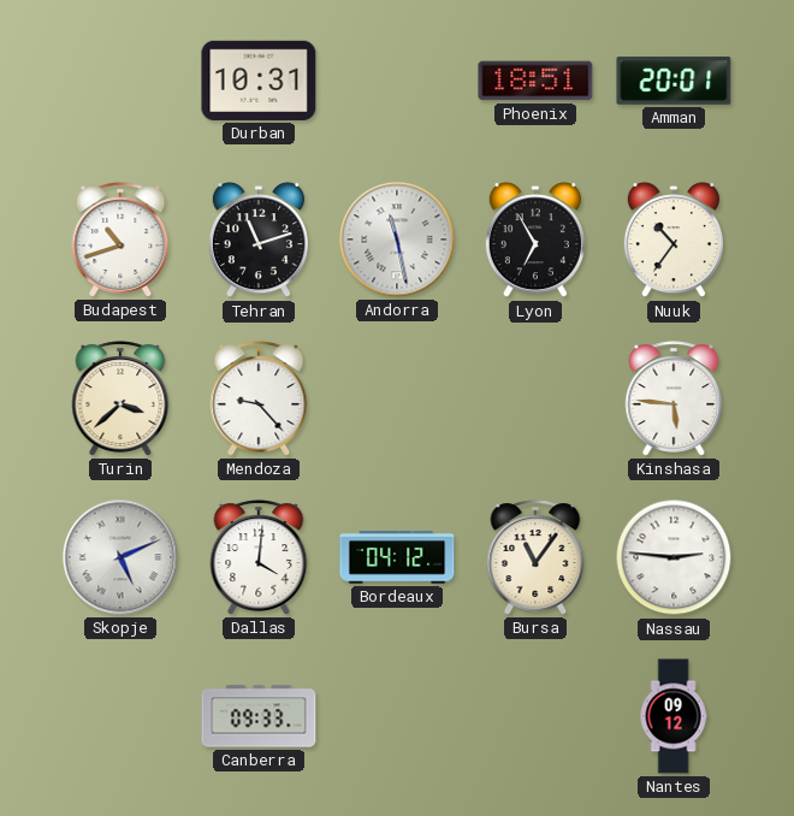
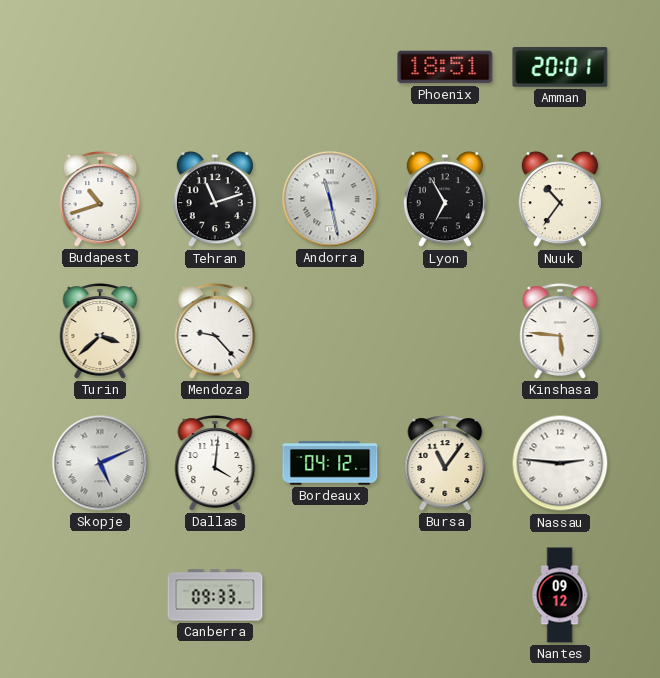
Durban: 10:31 -> none (259, 81)
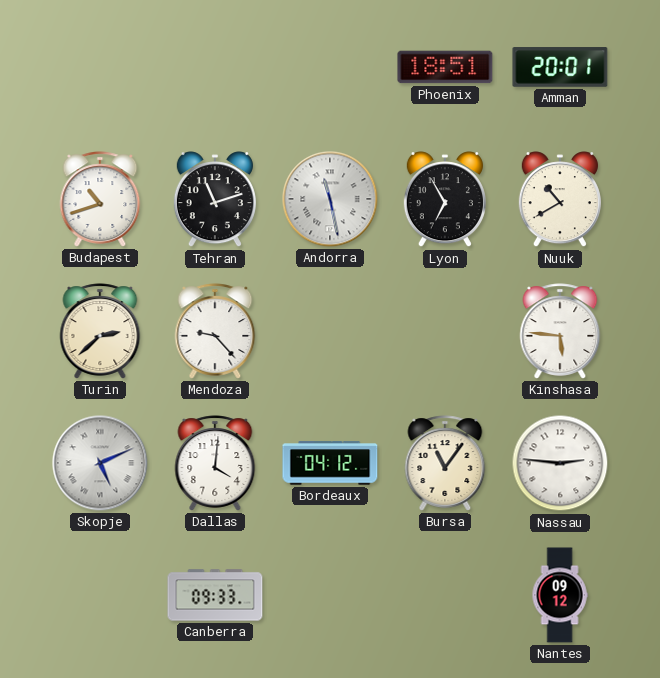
Nuuk: 10:36 -> 10:40 (560, 200)
Turin: 3:38 -> 2:38 (100, 331)
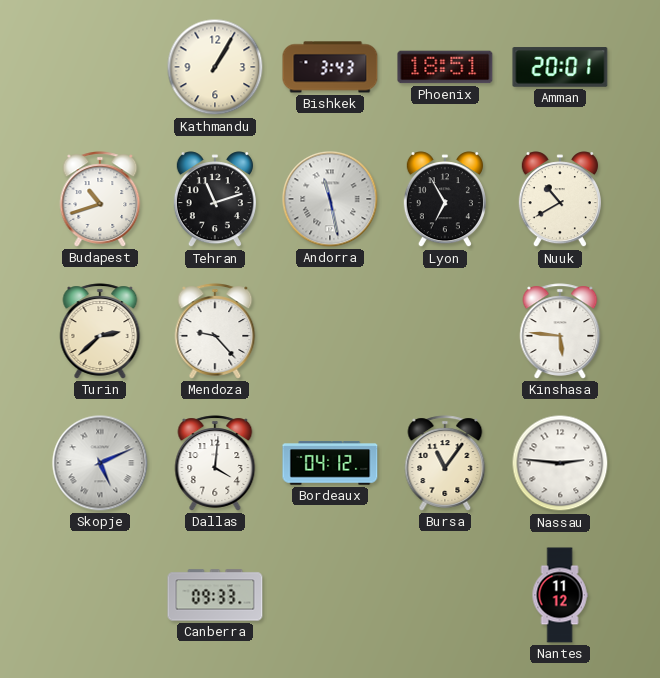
Kathmandu: none -> 1:05 (215, 67)
Bishkek: none -> 3:43 (330, 67)
Nantes: 09:12 -> 11:12 (560, 595)
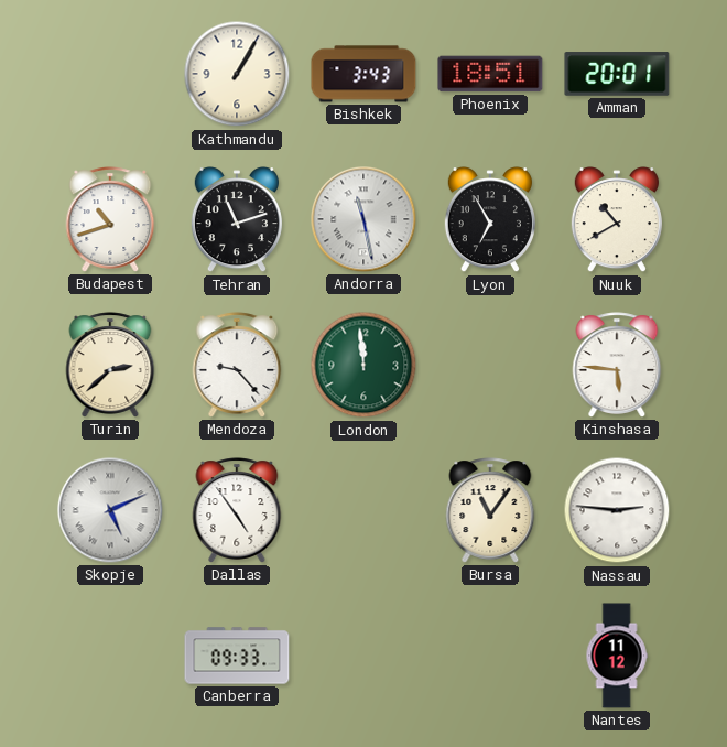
London: none -> 11:59 (363, 365)
Dallas: 4:01 -> 4:54 (237, 510)
Bordeaux: 04:12 -> none (330, 463)
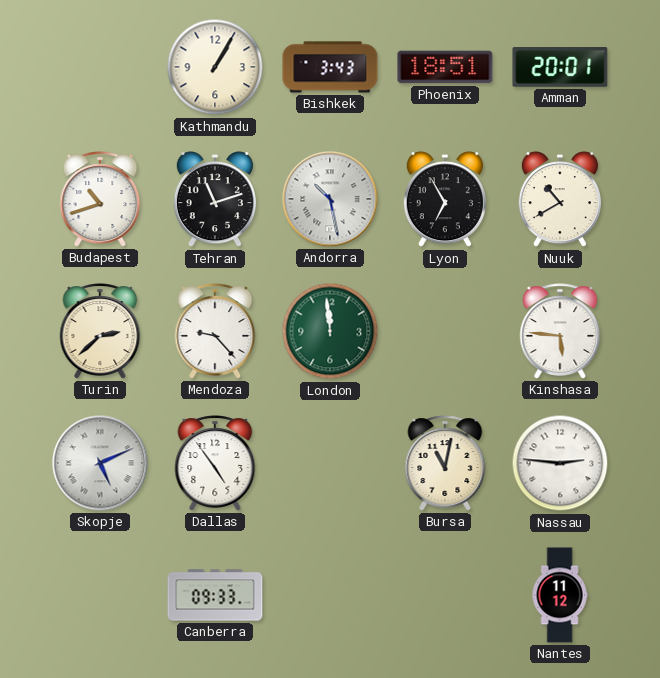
Andorra: 11:28 -> 10:28 (330, 199)
Bursa: 11:06 -> 11:02 (445, 463)
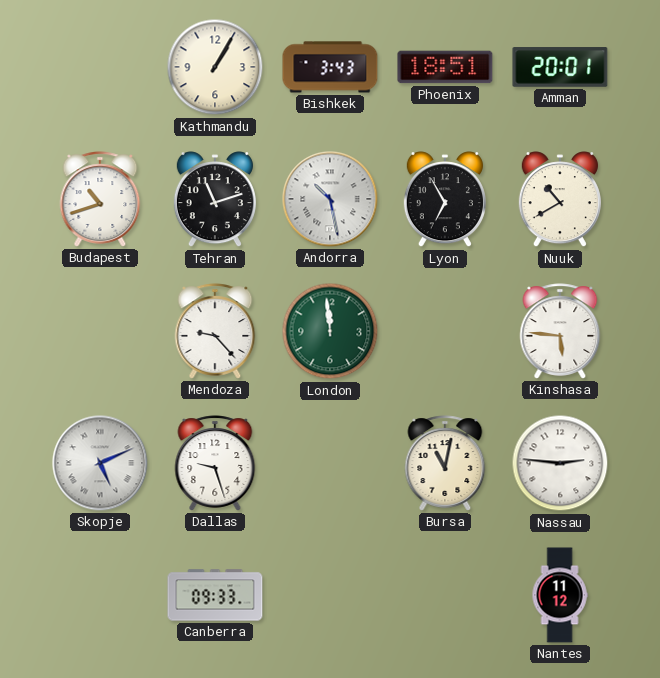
Turin: 2:38 -> none (100, 331)
Dallas: 4:54 -> 9:27 (215, 463)
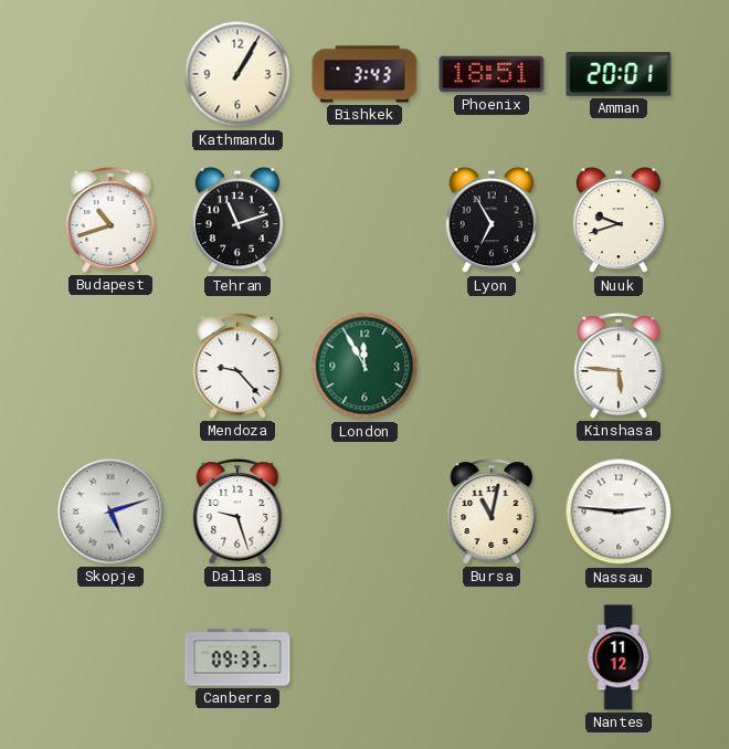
Andorra: 10:28 -> none (330, 199)
Nuuk: 10:40 -> 9:42 (619, 221)
London: 11:59 -> 11:55 (364, 366)
Skopje: 5:11 -> 5:12 (110, 511)
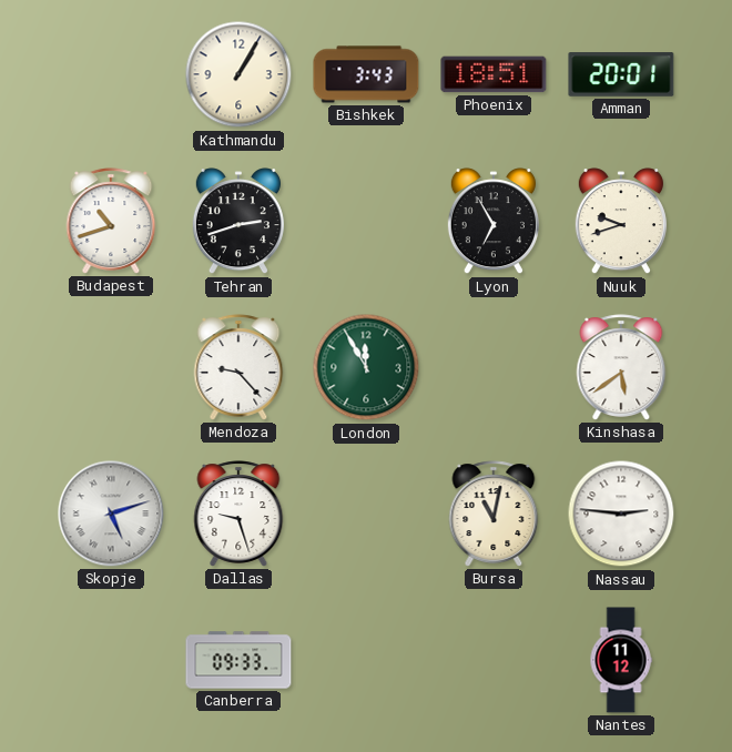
Tehran: 11:12 -> 2:42 (238, 222)
Kinshasa: 5:46 -> 5:39 (621, 367)
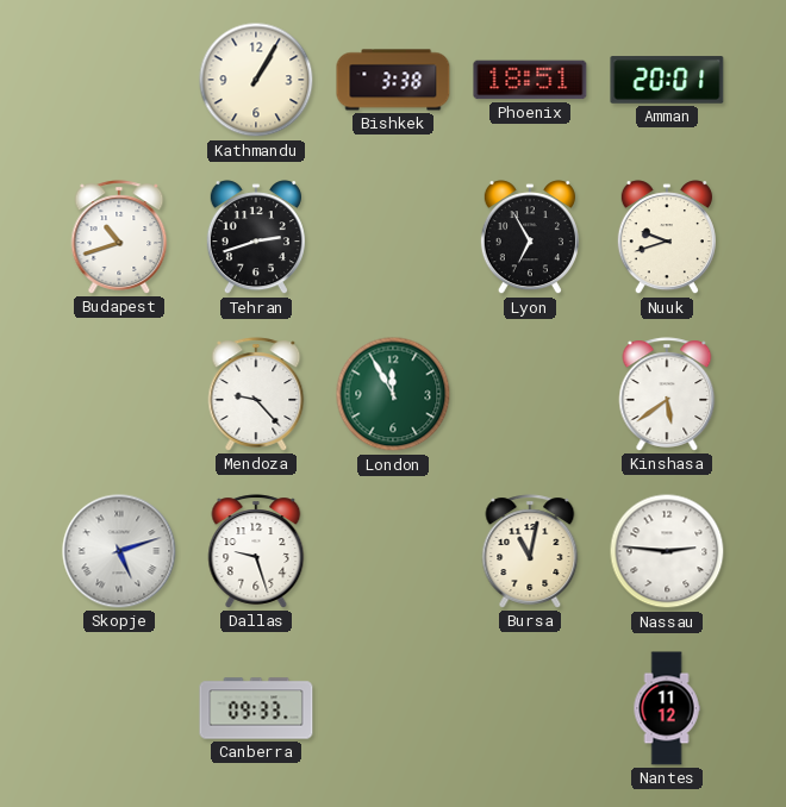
Bishkek: 3:43 -> 3:38 (393, 80)
